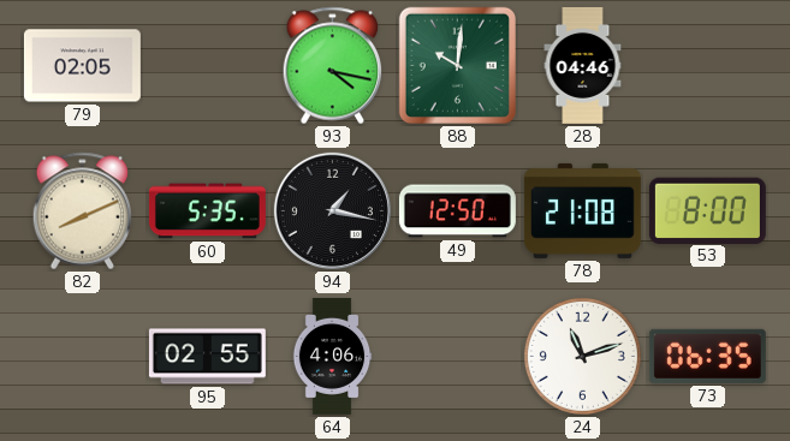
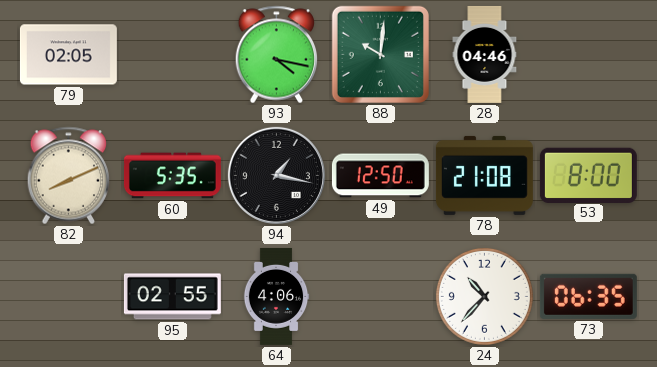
24: 11:12 -> 10:37 (484, 296)
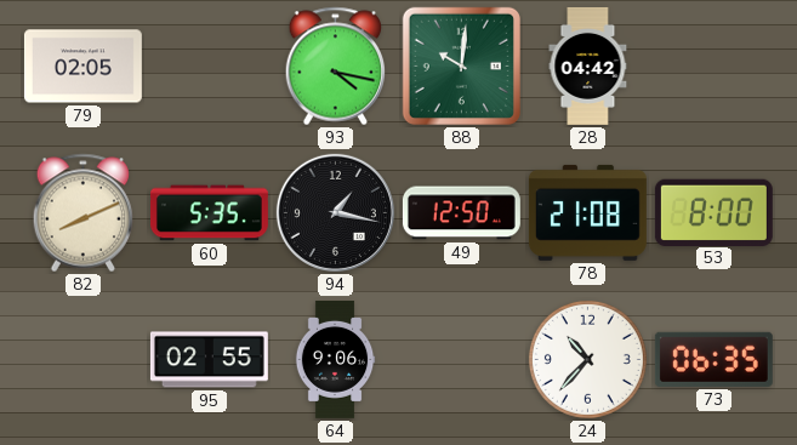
28: 04:46 -> 04:42 (588, 65)
64: 4:06 -> 9:06 (335, 359)
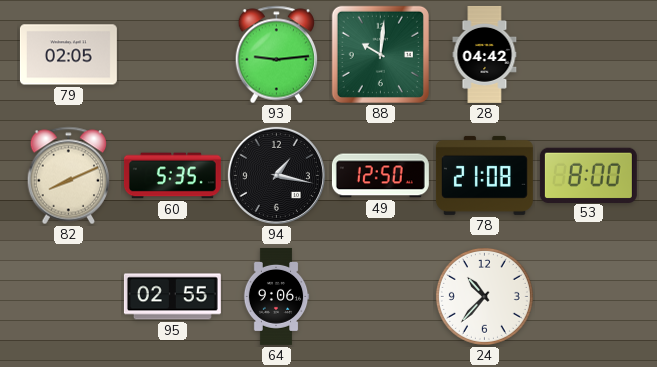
93: 4:17 -> 9:14 (277, 55)
73: 06:35 -> none (713, 359)
